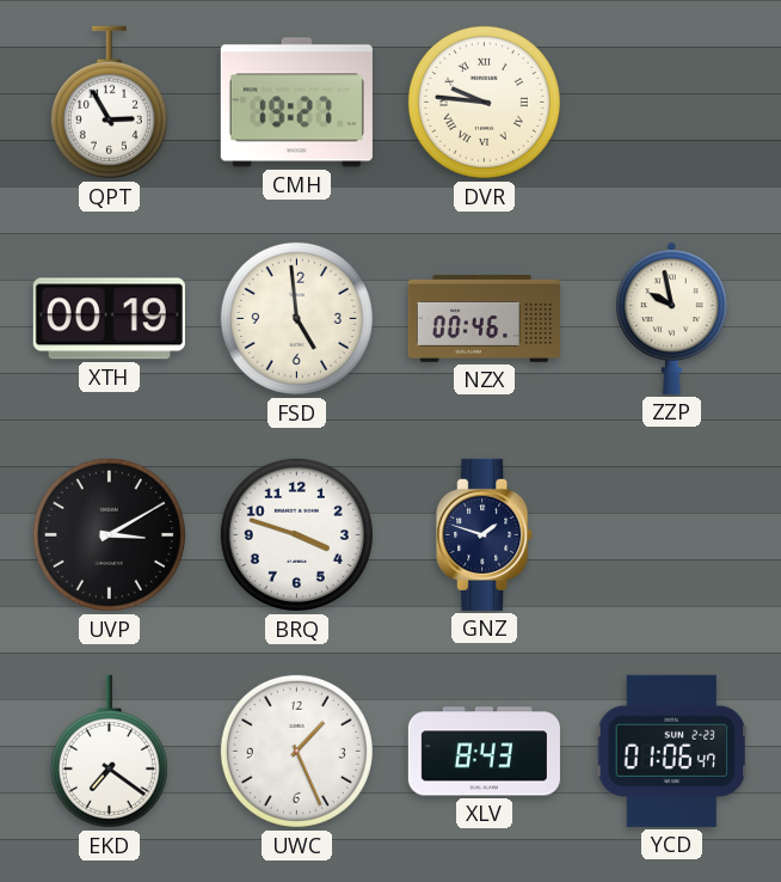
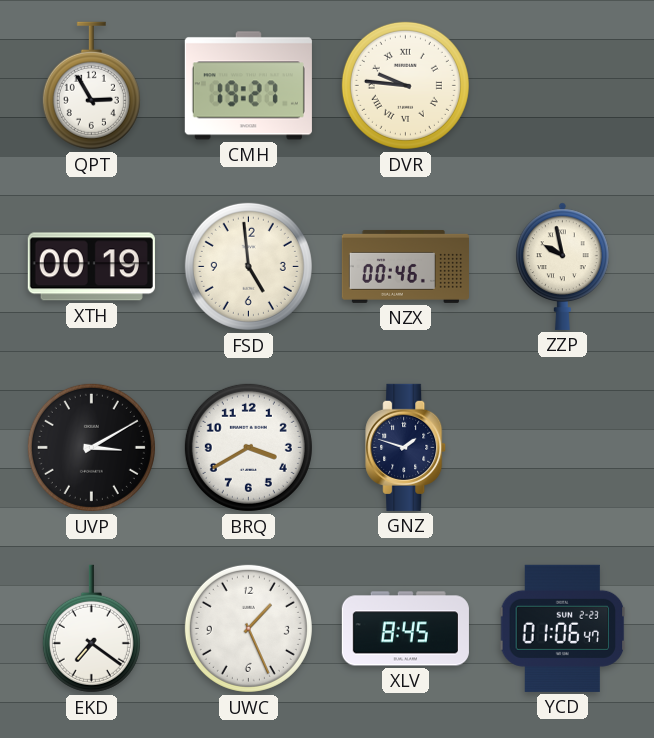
BRQ: 3:48 -> 3:40 (248, 447)
XLV: 8:43 -> 8:45 (405, 629)
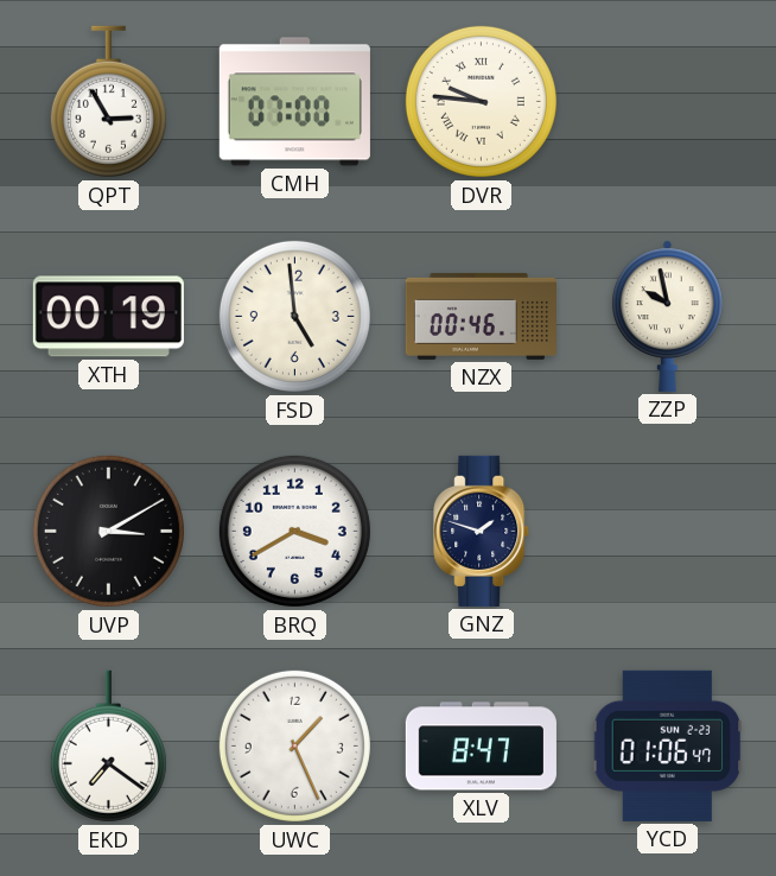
CMH: 19:27 -> 07:00 (294, 102)
XLV: 8:45 -> 8:47 (481, 747)
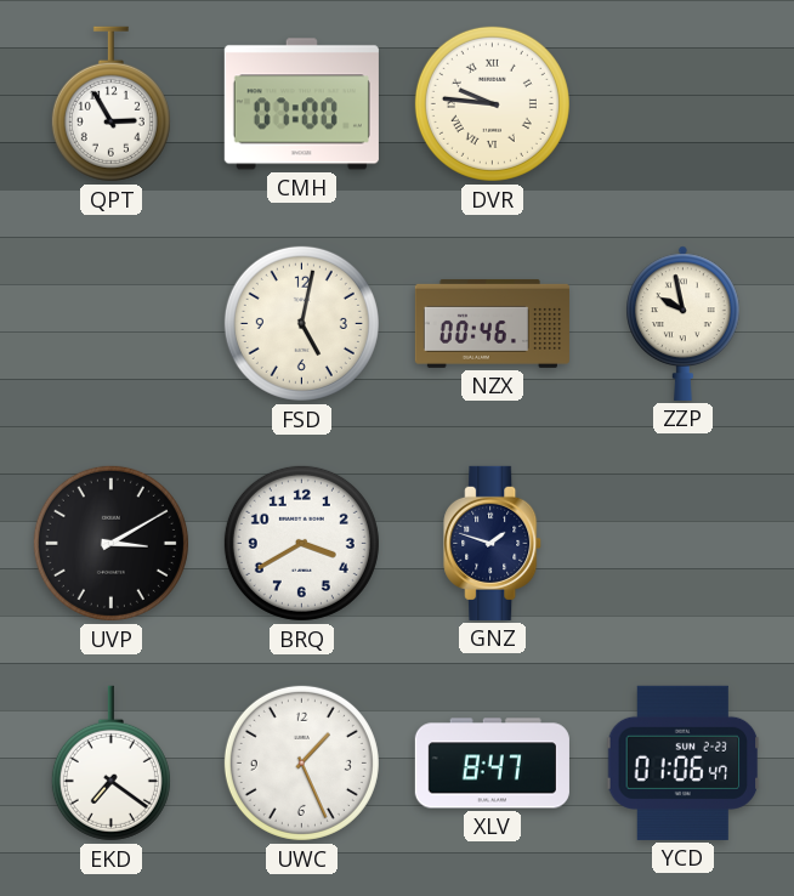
XTH: 00:19 -> none (108, 317)
FSD: 4:59 -> 5:02 (301, 323)
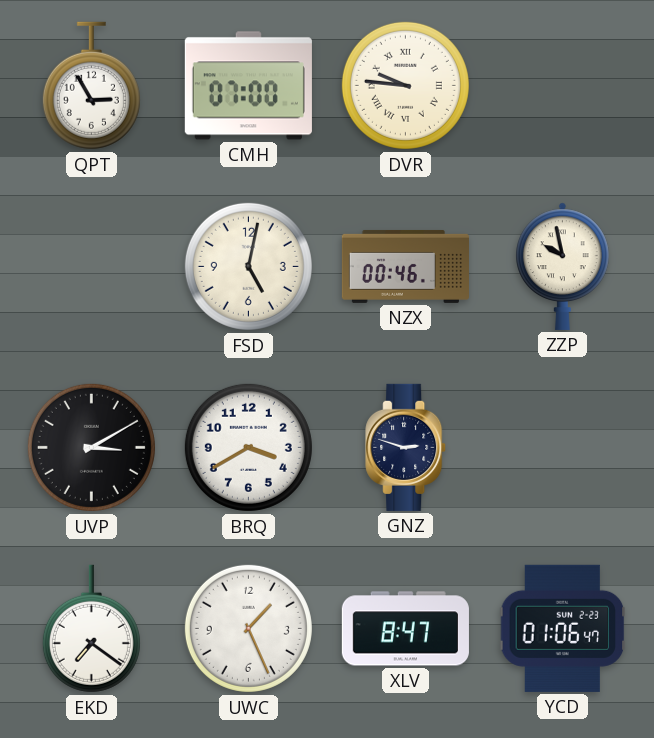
GNZ: 1:48 -> 2:48 (406, 447)
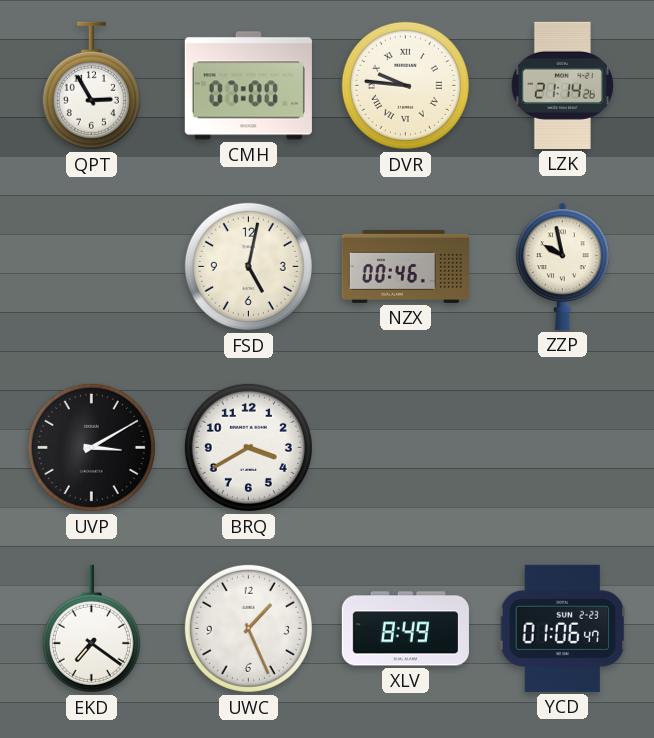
LZK: none -> 21:14 (562, 85)
GNZ: 2:48 -> none (406, 447)
XLV: 8:47 -> 8:49 (405, 629)
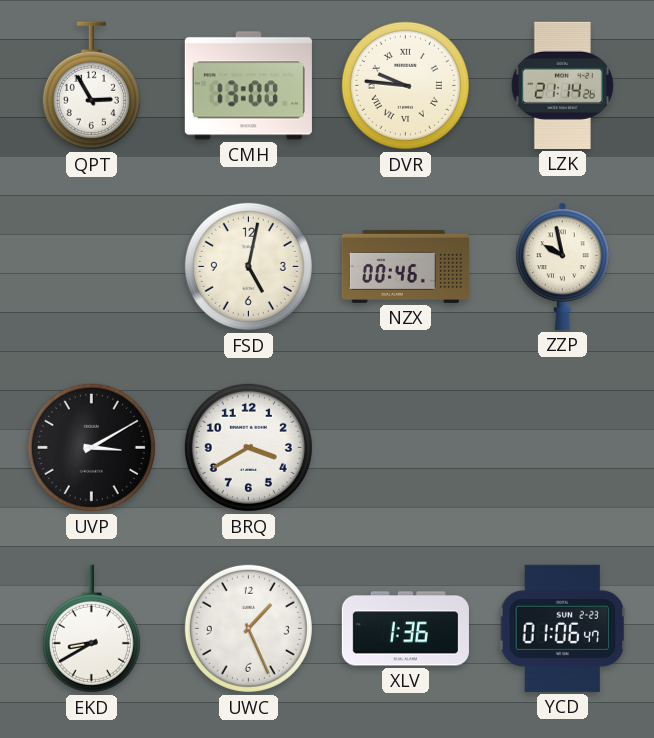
CMH: 07:00 -> 13:00 (248, 86)
EKD: 7:21 -> 8:40 (91, 629)
XLV: 8:49 -> 1:36 (405, 629)
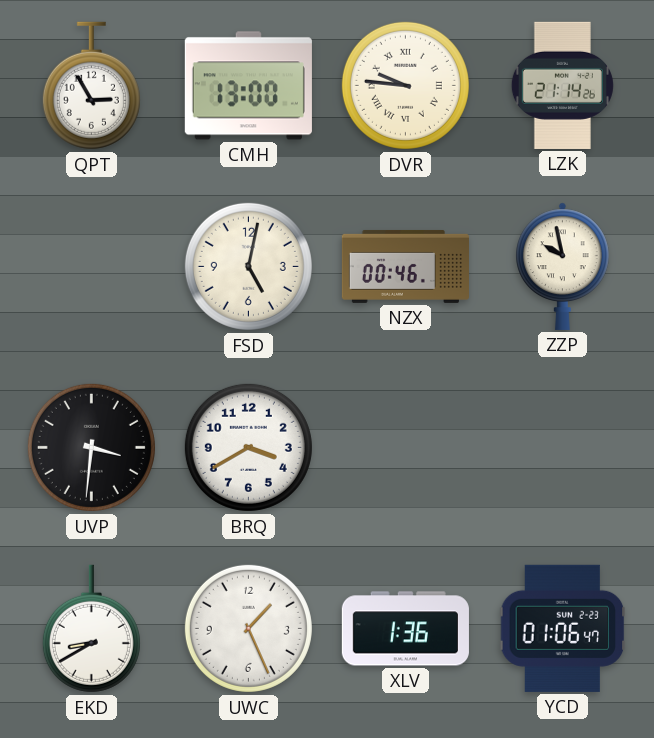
UVP: 3:10 -> 3:31 (91, 447)
